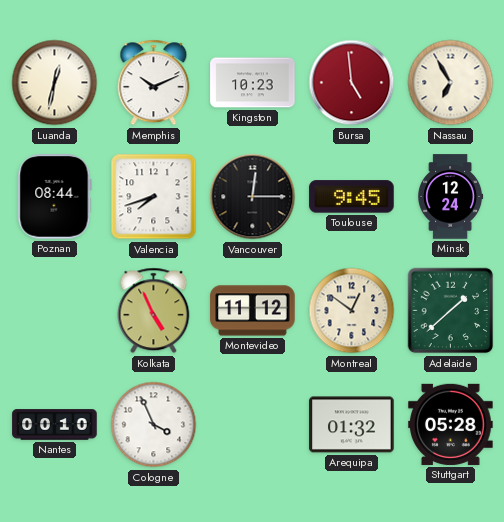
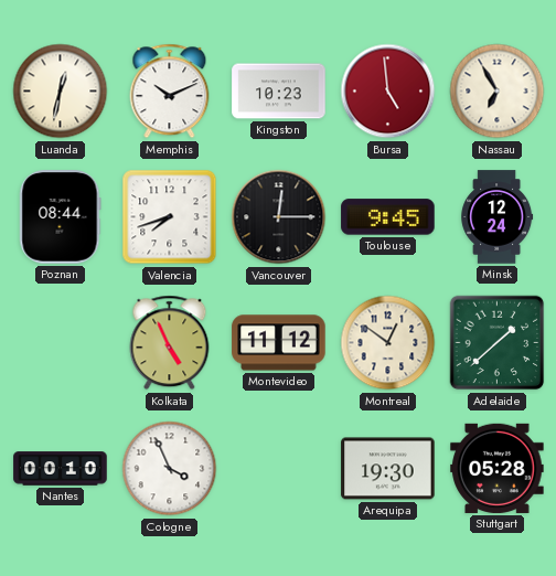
Arequipa: 01:32 -> 19:30 (388, 469)
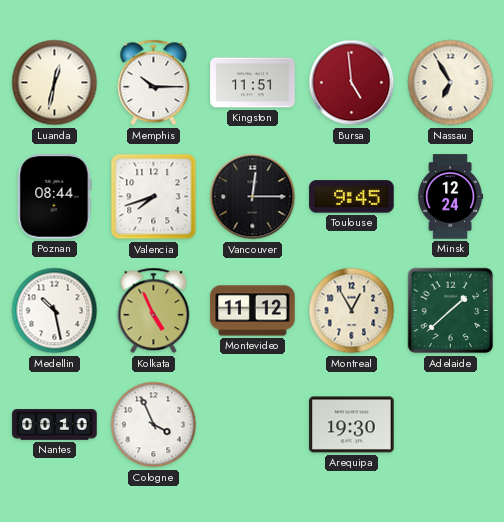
Memphis: 10:11 -> 10:15 (154, 83)
Kingston: 10:23 -> 11:51 (253, 83)
Medellin: none -> 10:28 (55, 311)
Montreal: 12:51 -> 12:55 (352, 311)
Stuttgart: 05:28 -> none (498, 468)
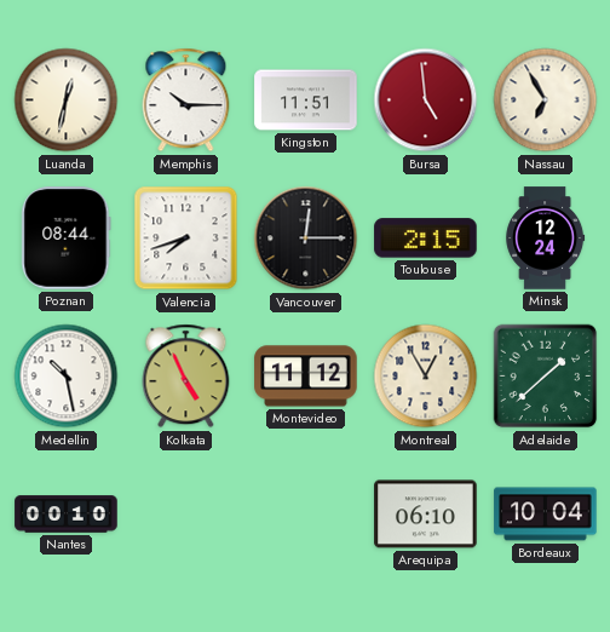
Toulouse: 9:45 -> 2:15 (426, 239)
Cologne: 3:56 -> none (154, 425)
Arequipa: 19:30 -> 06:10 (426, 515)
Bordeaux: none -> 10:04 (546, 515)
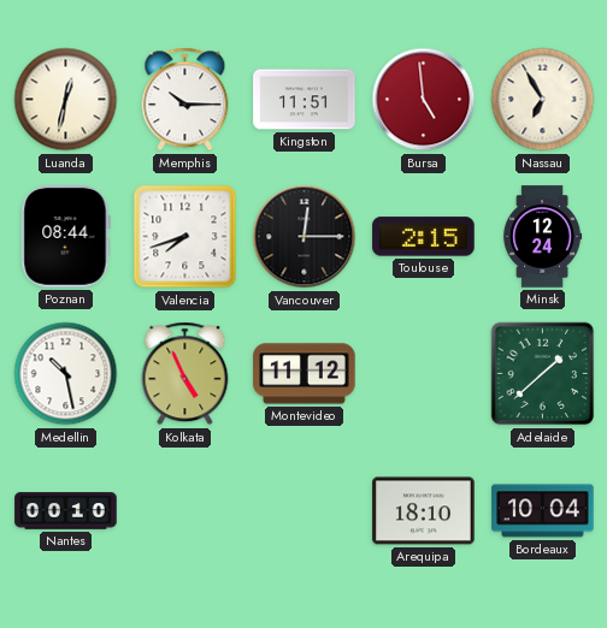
Montreal: 12:55 -> none (426, 377)
Arequipa: 06:10 -> 18:10 (424, 511)
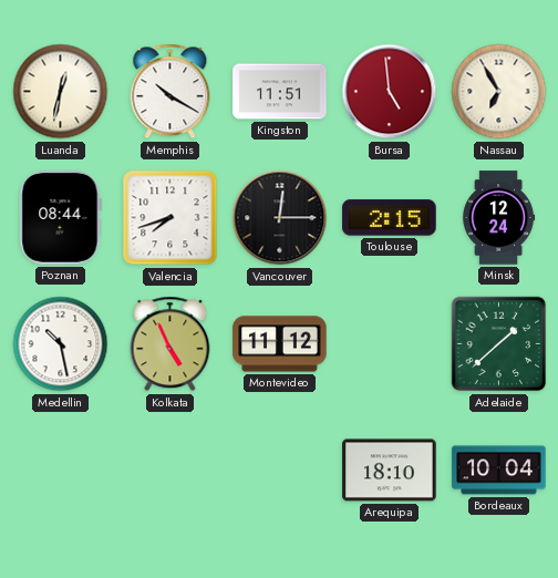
Memphis: 10:15 -> 10:20 (170, 92)
Nantes: 00:10 -> none (66, 511)
